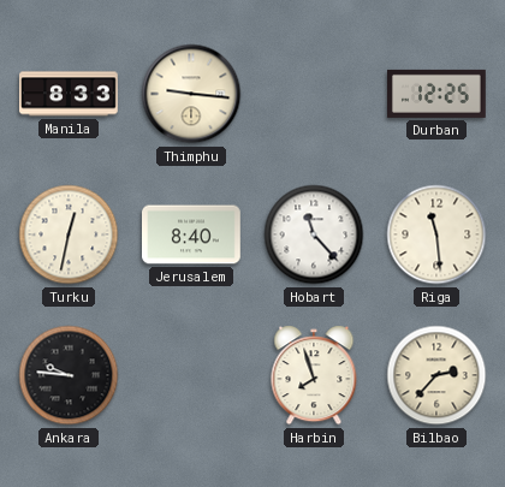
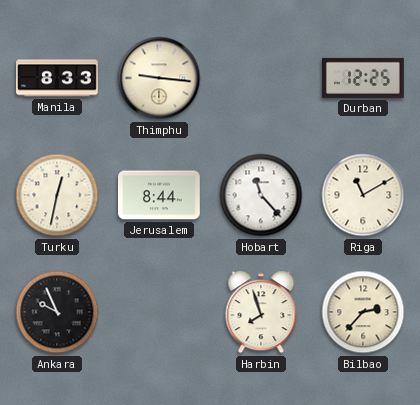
Jerusalem: 8:40 -> 8:44 (160, 195)
Riga: 11:29 -> 11:10 (363, 195)
Ankara: 9:46 -> 9:56 (57, 312)
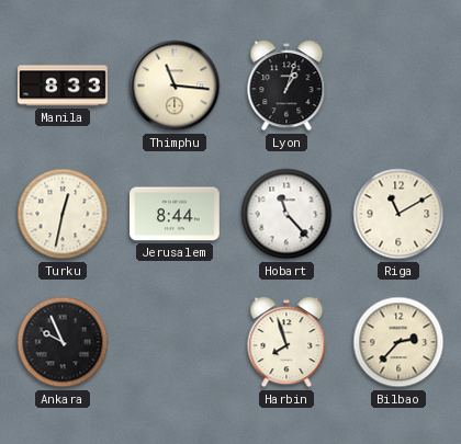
Thimphu: 9:16 -> 11:16 (175, 86)
Lyon: none -> 1:03 (286, 86)
Durban: 12:25 -> none (364, 78)
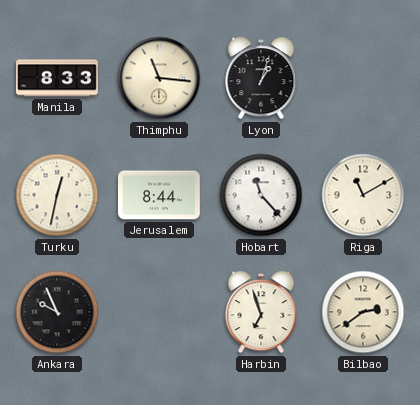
Harbin: 7:57 -> 6:57 (261, 312)
Bilbao: 2:37 -> 2:39 (363, 312)
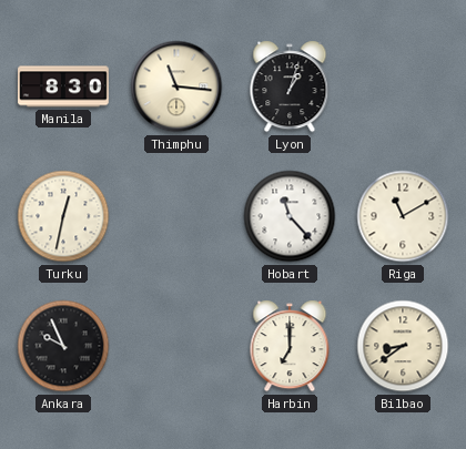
Manila: 8:33 -> 8:30 (64, 86)
Jerusalem: 8:44 -> none (160, 195)
Harbin: 6:57 -> 7:00 (290, 346)
Bilbao: 2:39 -> 8:39 (403, 346)
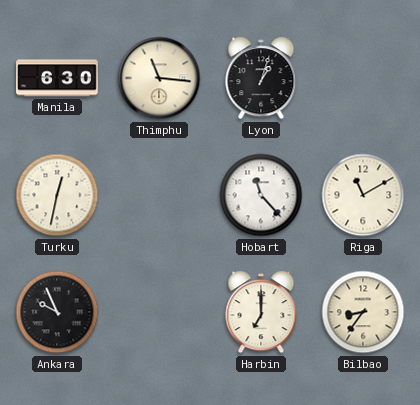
Manila: 8:30 -> 6:30 (58, 78)
Bilbao: 8:39 -> 8:36 (363, 312)
